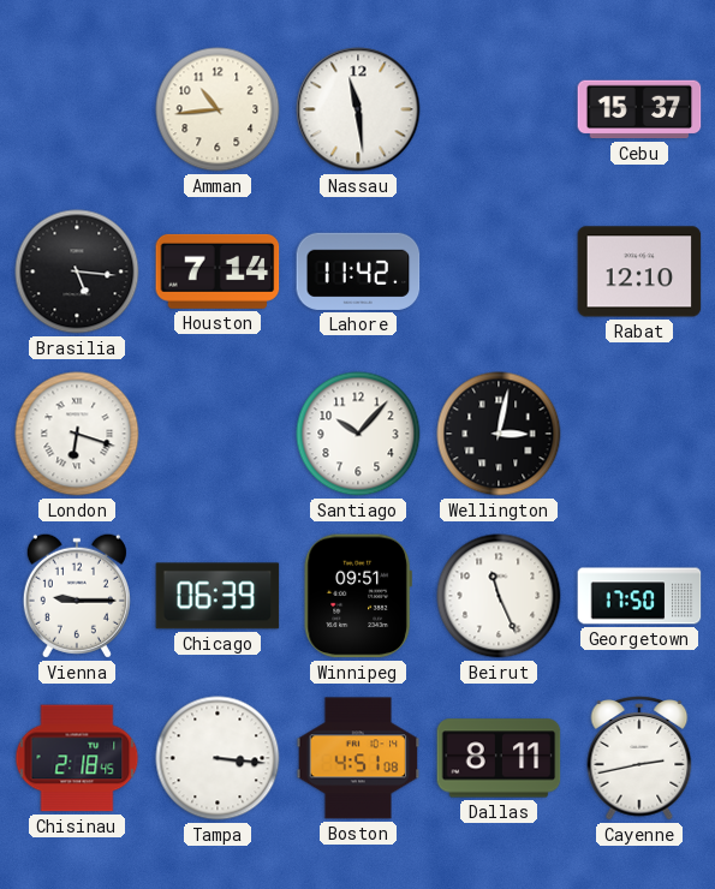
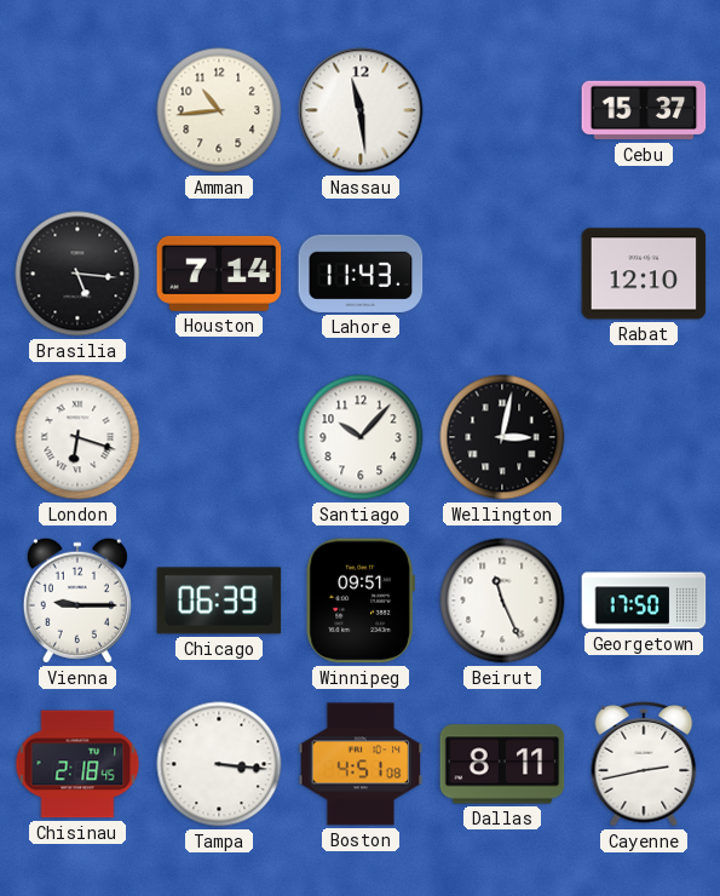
Lahore: 11:42 -> 11:43 (361, 274)
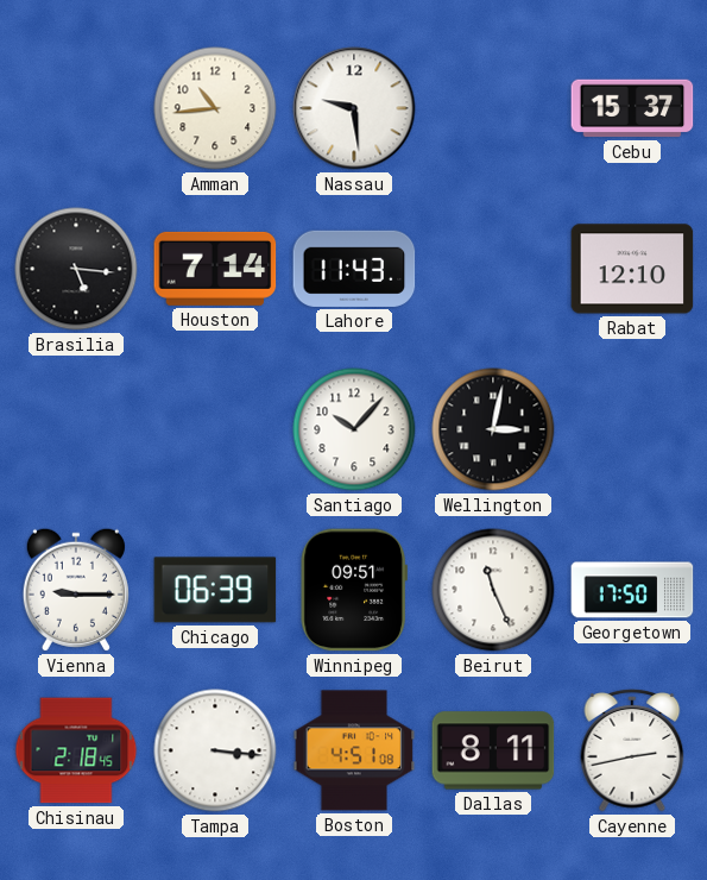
Nassau: 11:29 -> 9:29 (354, 108)
London: 6:18 -> none (77, 437)
